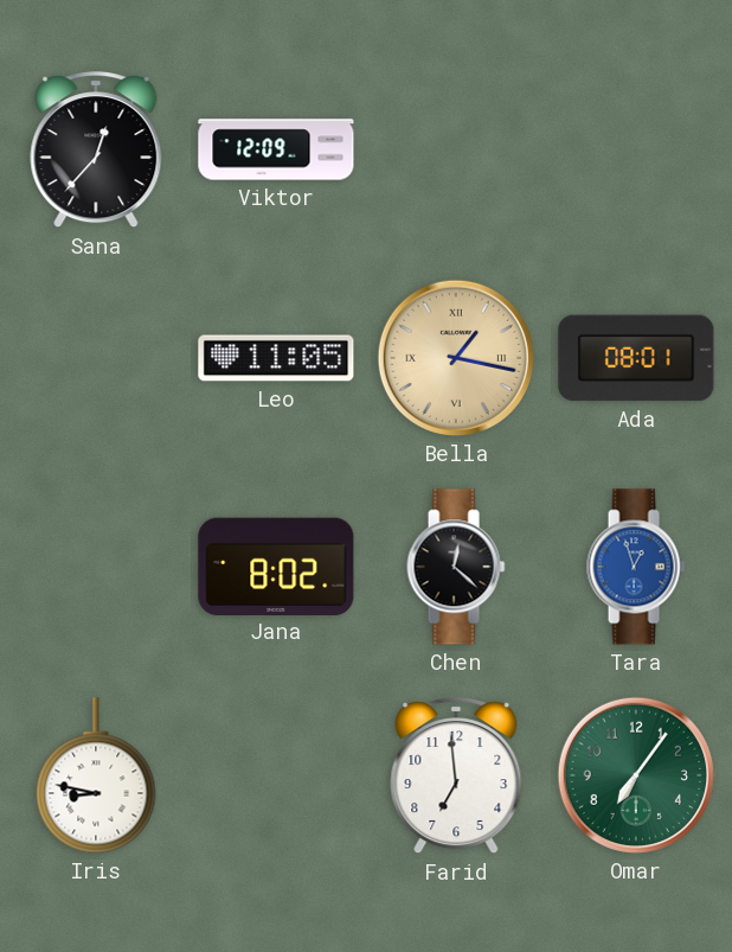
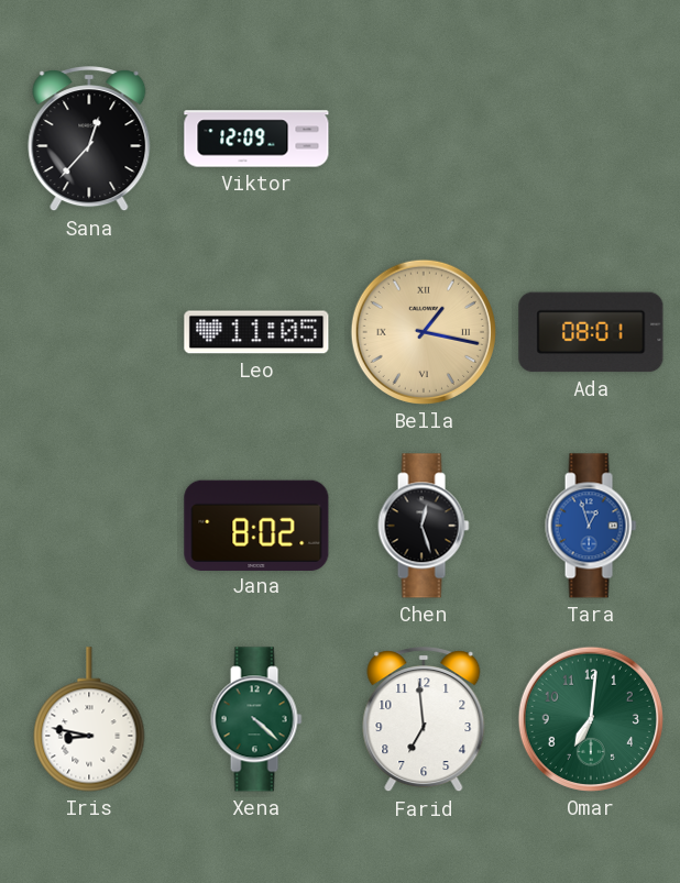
Chen: 12:22 -> 12:27 (424, 526)
Xena: none -> 4:22 (256, 719)
Omar: 7:06 -> 7:01 (591, 719)
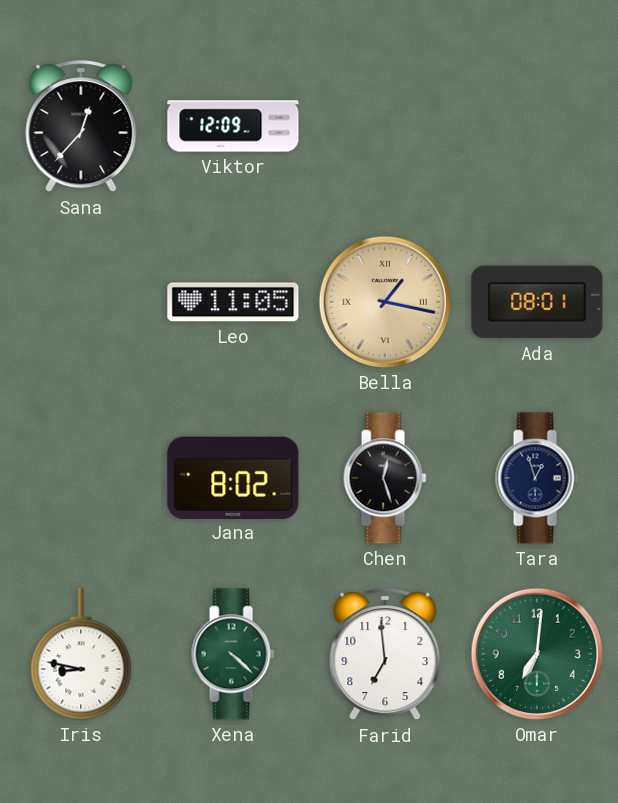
Tara dial: blue -> navy (537, 478)
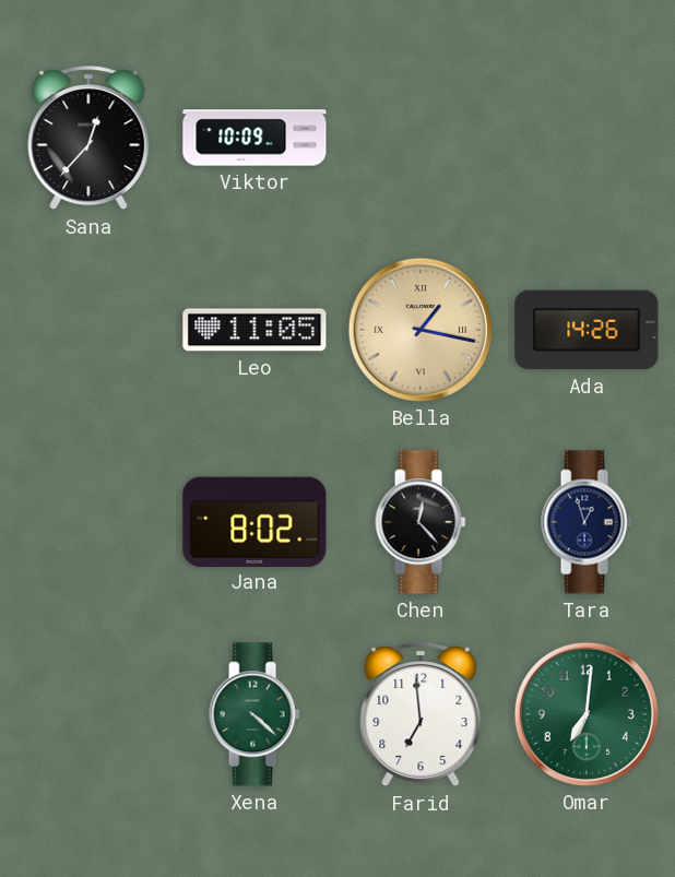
Viktor: 12:09 -> 10:09 (254, 138)
Ada: 08:01 -> 14:26 (587, 330)
Chen: 12:27 -> 12:23 (421, 522)
Iris: 8:47 -> none (81, 654)
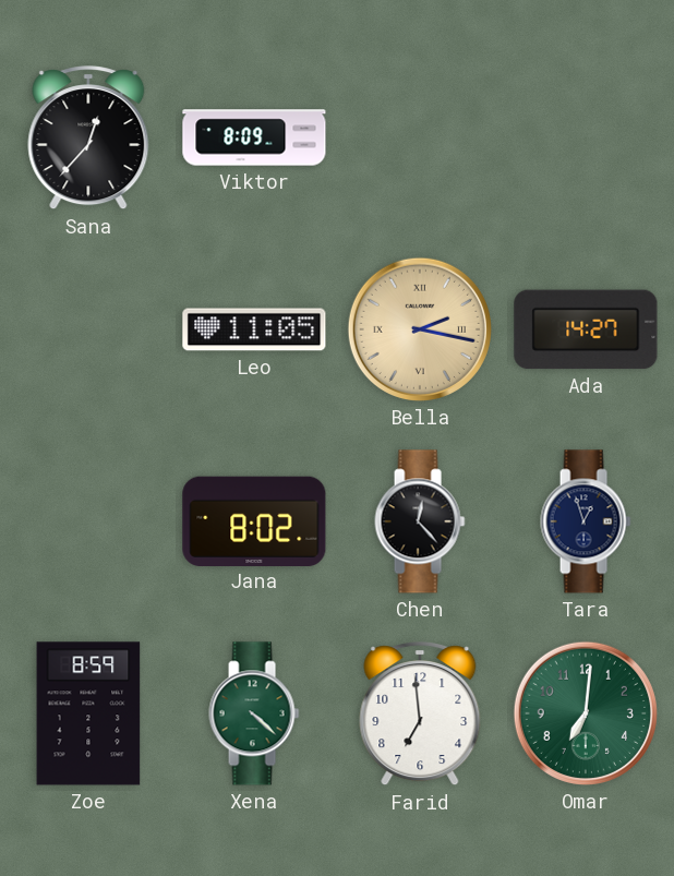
Viktor: 10:09 -> 8:09 (254, 137)
Bella: 1:17 -> 2:17 (420, 329)
Ada: 14:26 -> 14:27 (586, 329)
Zoe: none -> 8:59 (88, 713)
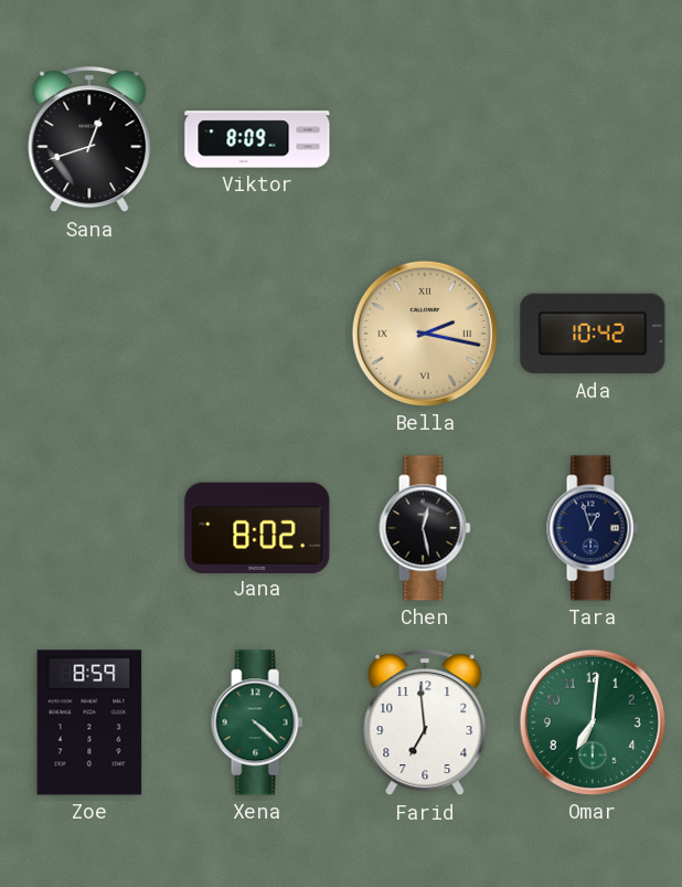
Sana: 12:37 -> 12:42 (89, 140)
Leo: 11:05 -> none (254, 329)
Ada: 14:27 -> 10:42 (593, 334)
Chen: 12:23 -> 12:28 (425, 528)
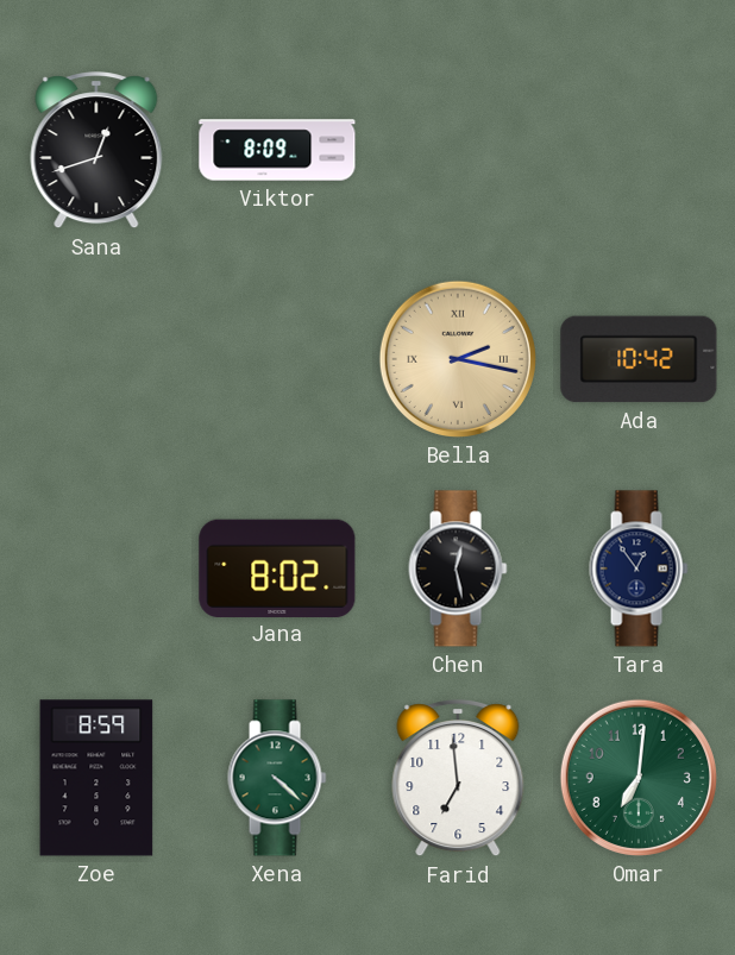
Tara: 12:57 -> 12:54 (639, 568)
